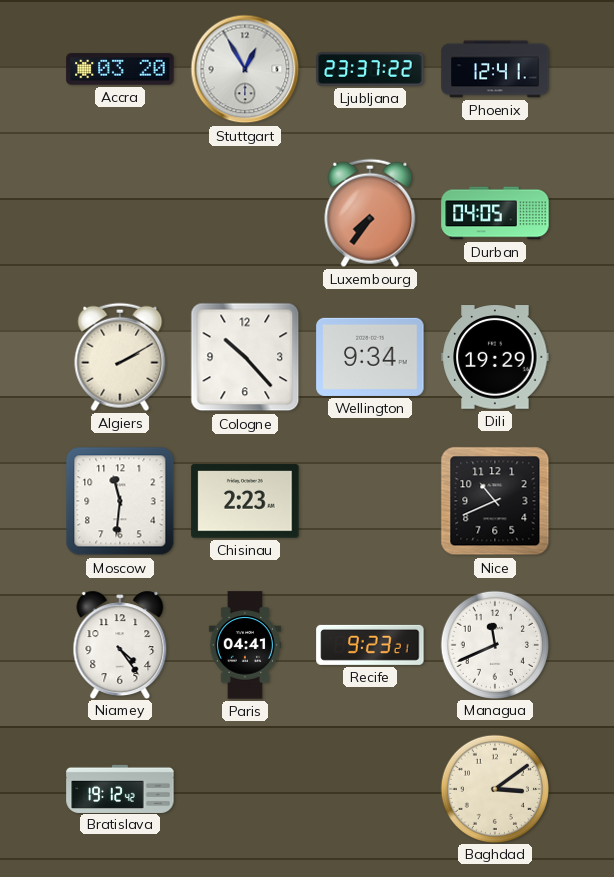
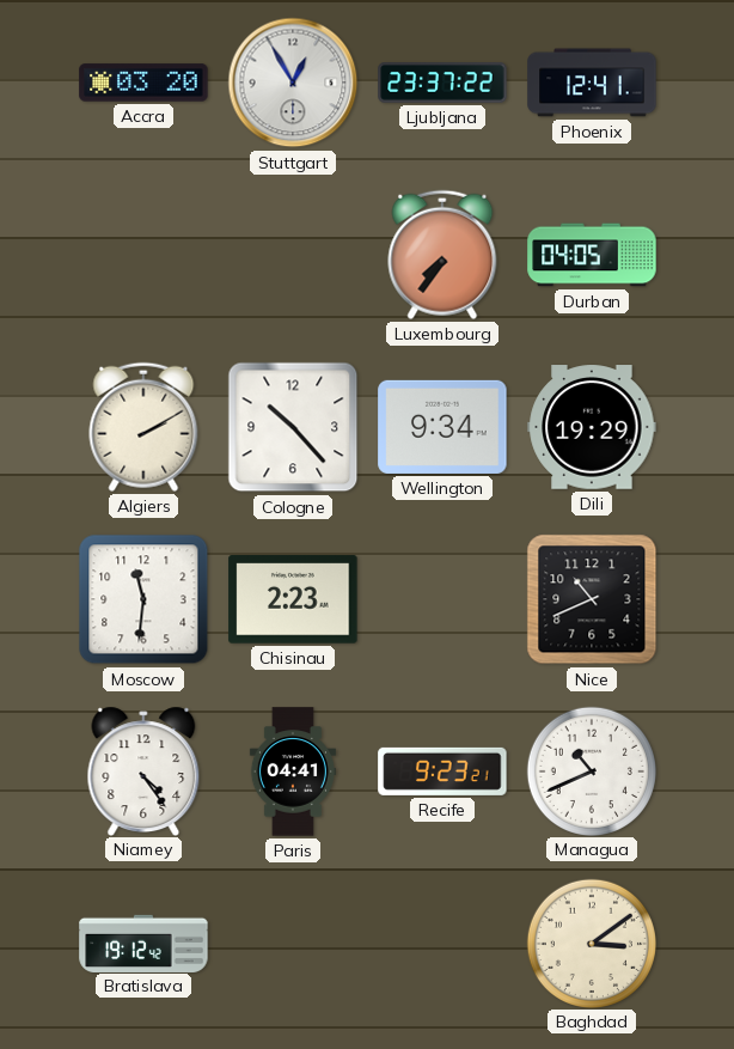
Managua: 11:41 -> 10:41 (591, 770)
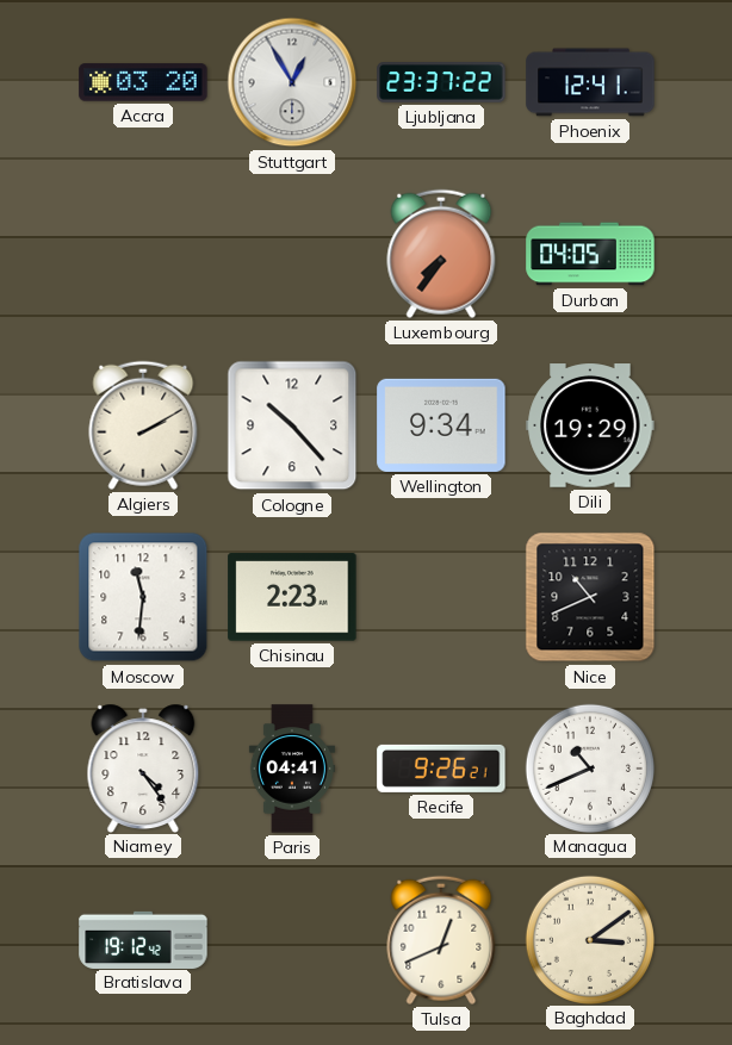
Recife: 9:23 -> 9:26 (441, 769)
Tulsa: none -> 12:41 (441, 940)
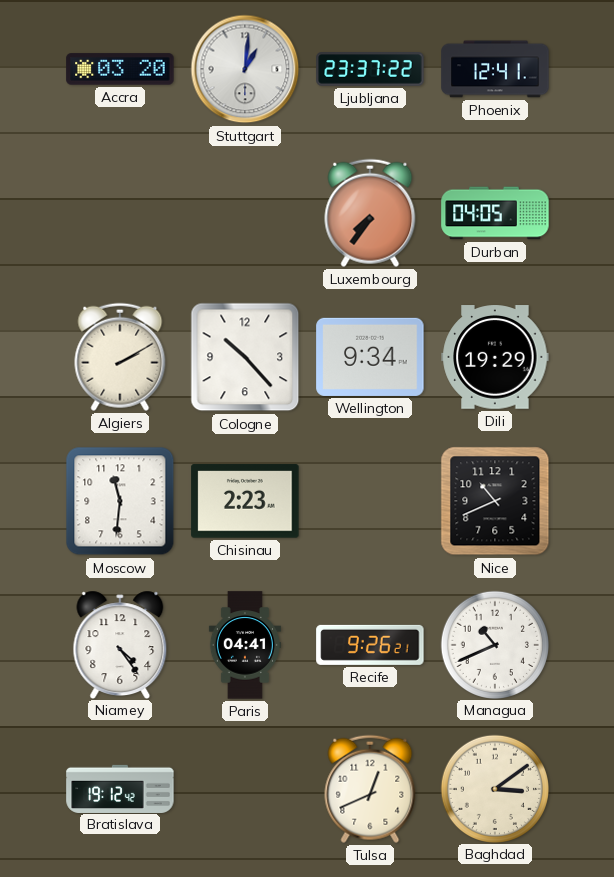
Stuttgart: 12:55 -> 1:01 (245, 69)
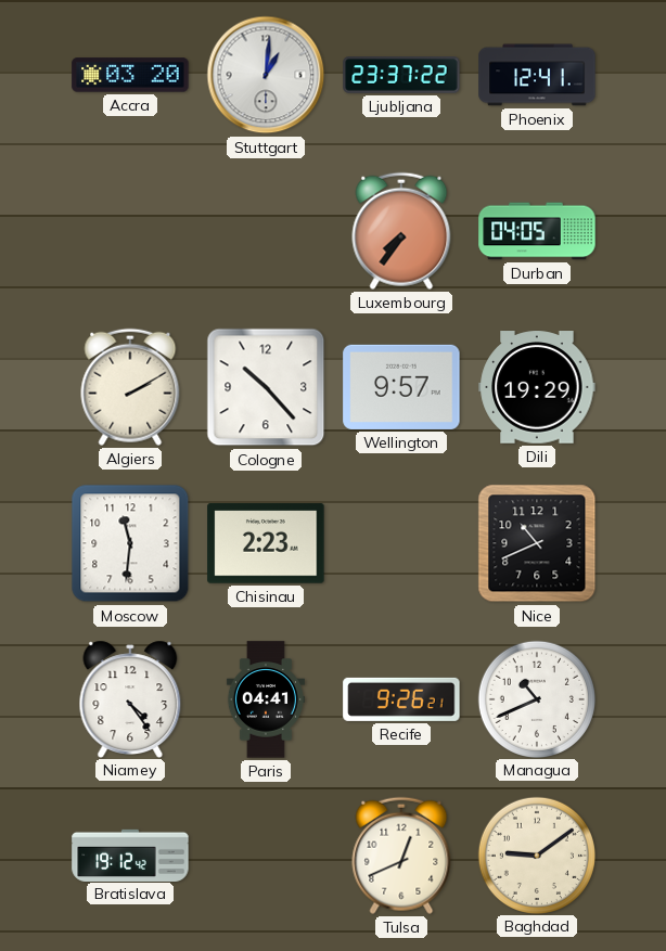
Wellington: 9:34 -> 9:57 (401, 387)
Baghdad: 3:09 -> 9:09 (536, 854)
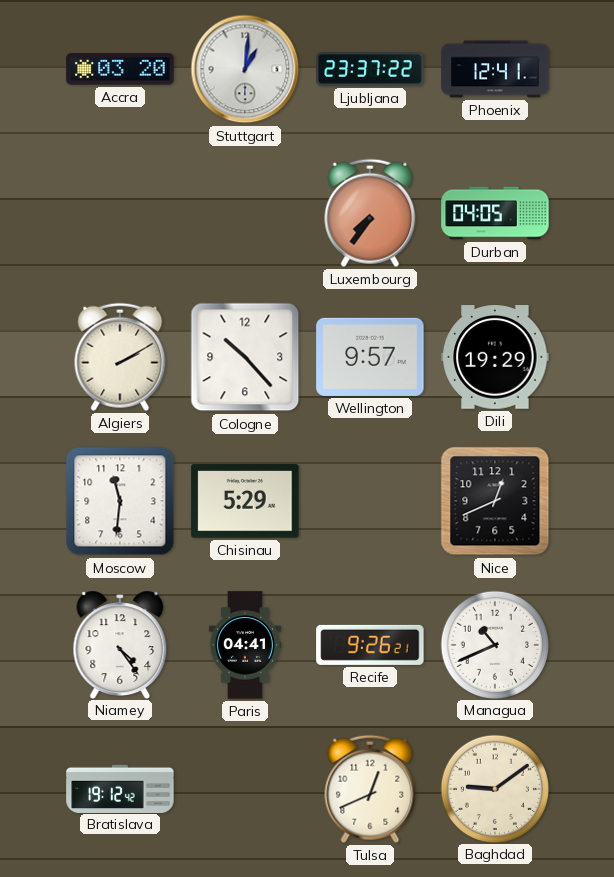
Chisinau: 2:23 -> 5:29 (245, 501)
Nice: 10:41 -> 12:41 (495, 501)
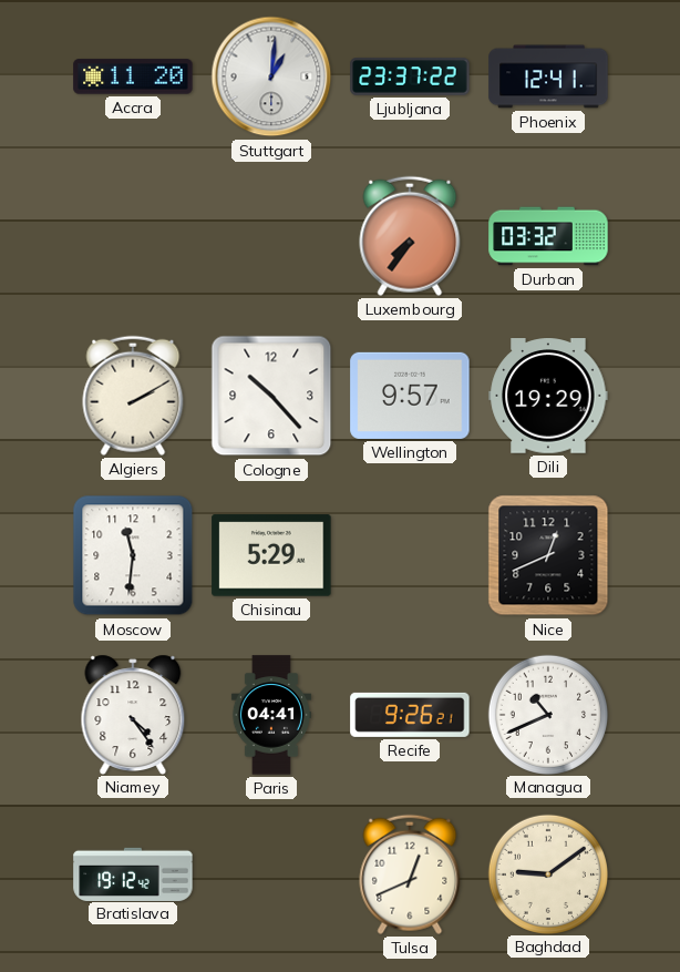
Accra: 03:20 -> 11:20 (133, 76)
Durban: 04:05 -> 03:32 (548, 236)
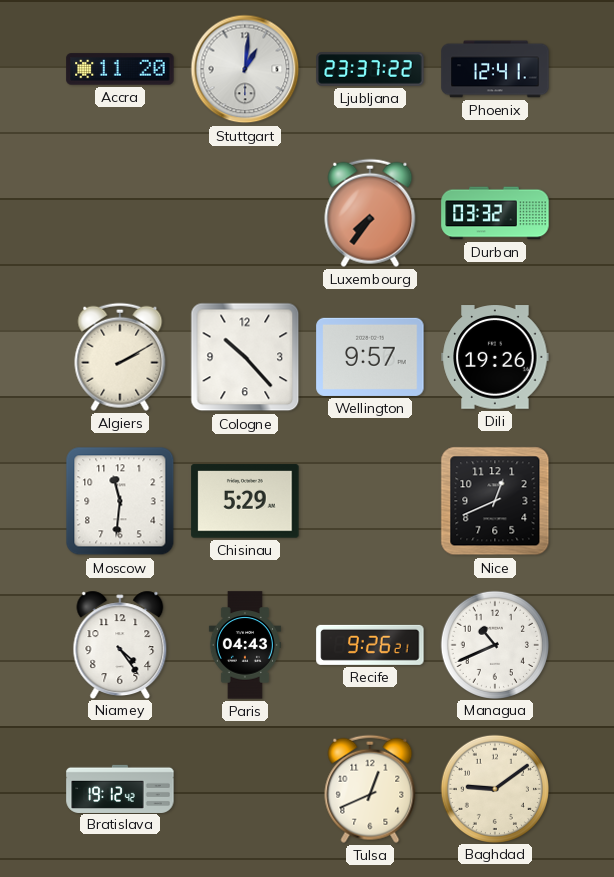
Dili: 19:29 -> 19:26 (495, 357)
Paris: 04:41 -> 04:43 (245, 645)
